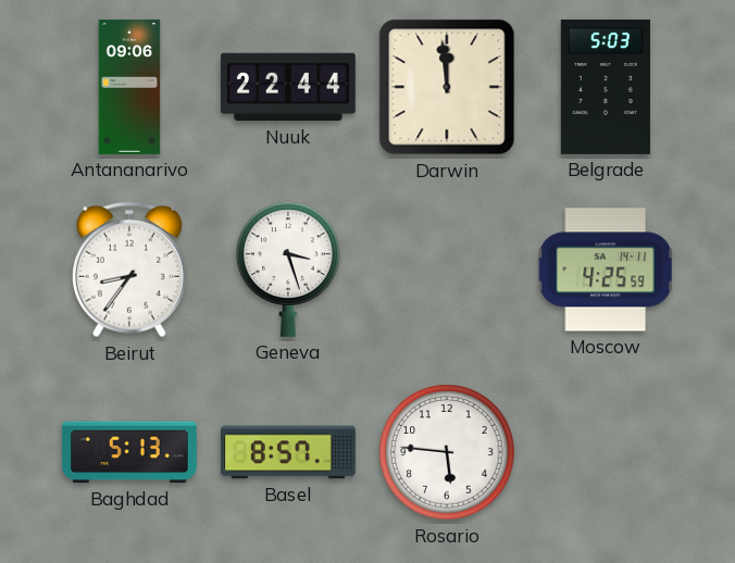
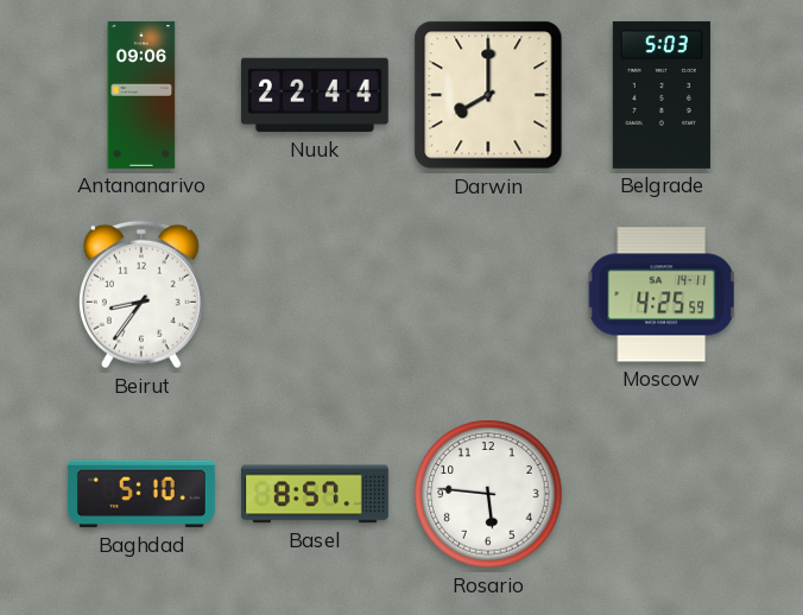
Darwin: 11:59 -> 8:00 (488, 95)
Geneva: 3:27 -> none (288, 270)
Baghdad: 5:13 -> 5:10 (141, 494)
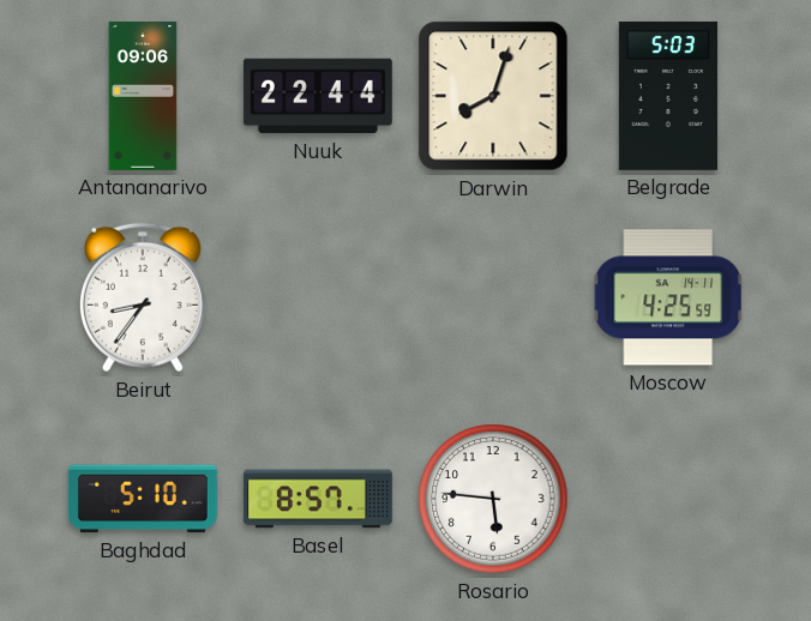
Darwin: 8:00 -> 8:03 (493, 96)
